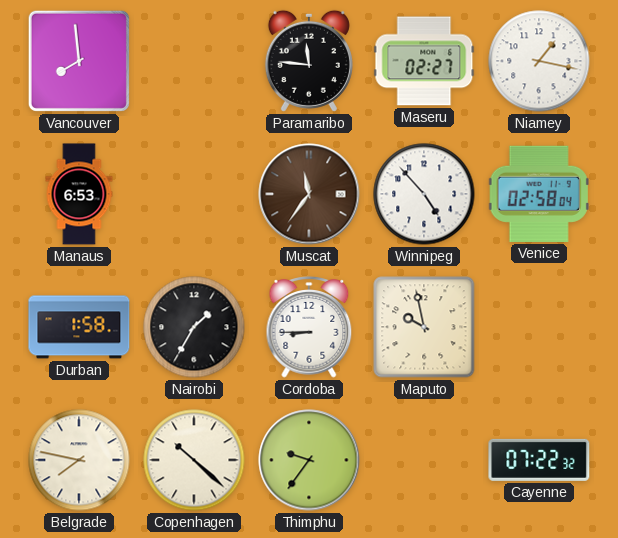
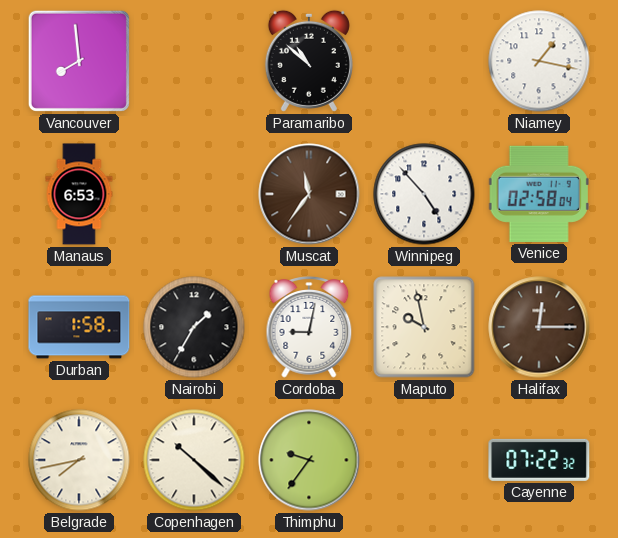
Paramaribo: 11:46 -> 10:52 (309, 61)
Maseru: 02:27 -> none (424, 61)
Cordoba: 8:45 -> 9:02 (309, 327)
Halifax: none -> 12:15 (539, 327)
Belgrade: 7:47 -> 7:43 (79, 460)
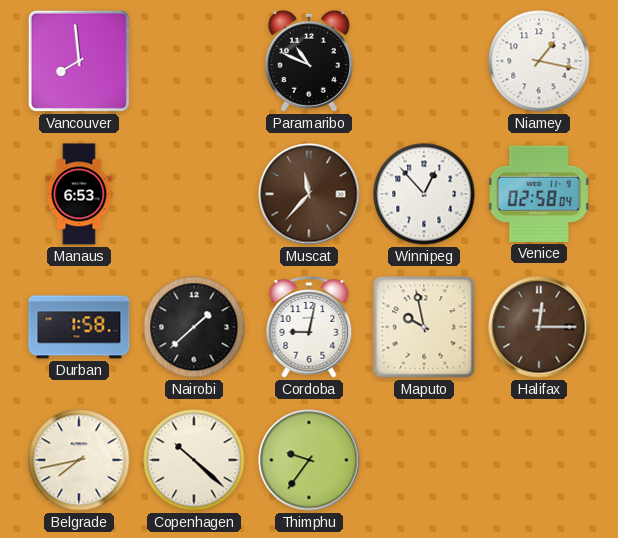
Paramaribo: 10:52 -> 10:49 (309, 61)
Muscat: 11:36 -> 11:37 (309, 194)
Winnipeg: 4:53 -> 12:53 (424, 194)
Nairobi: 1:35 -> 1:38 (194, 327)
Cayenne: 07:22 -> none (539, 460)
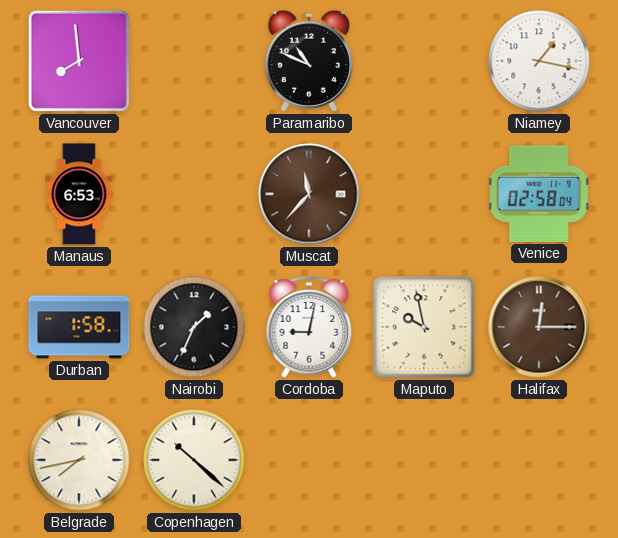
Winnipeg: 12:53 -> none (424, 194)
Nairobi: 1:38 -> 1:34 (194, 327)
Thimphu: 9:36 -> none (309, 460)
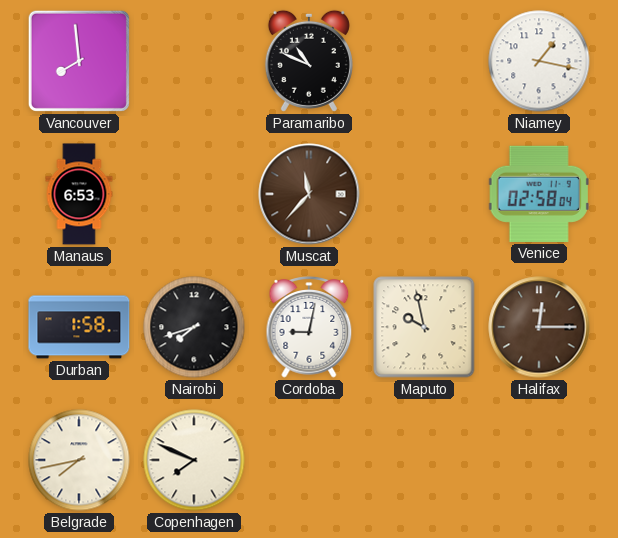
Nairobi: 1:34 -> 7:42 (194, 327)
Copenhagen: 10:22 -> 7:49 (194, 460)
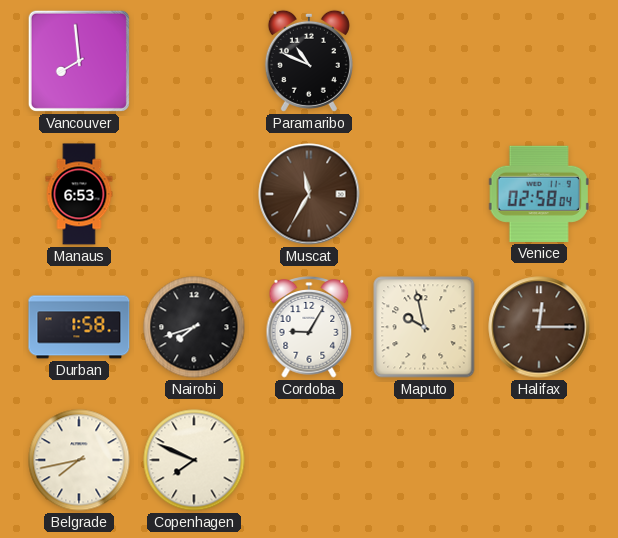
Niamey: 1:17 -> none (539, 61)
Muscat: 11:37 -> 11:35 (309, 194)
Cordoba: 9:02 -> 9:05 (309, 327)
